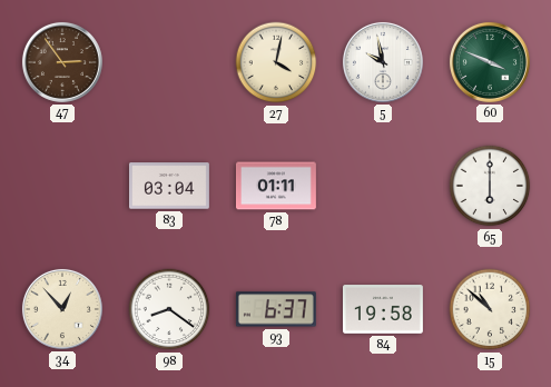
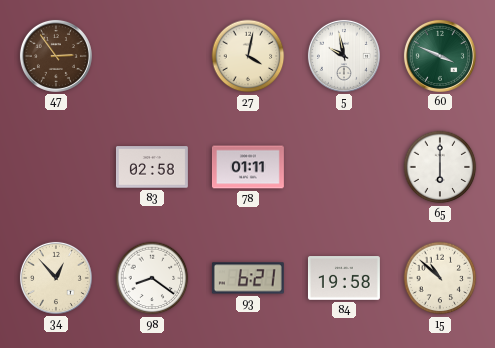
83: 03:04 -> 02:58 (152, 167)
93: 6:37 -> 6:21 (248, 278)
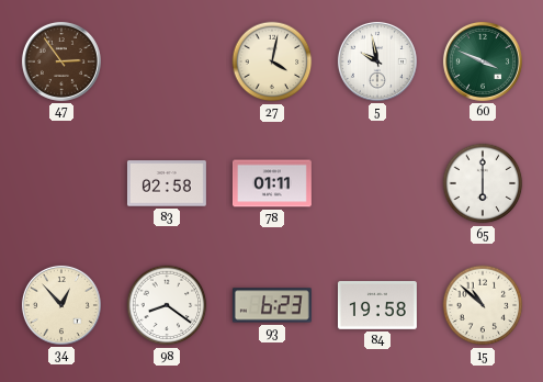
93: 6:21 -> 6:23 (272, 305)
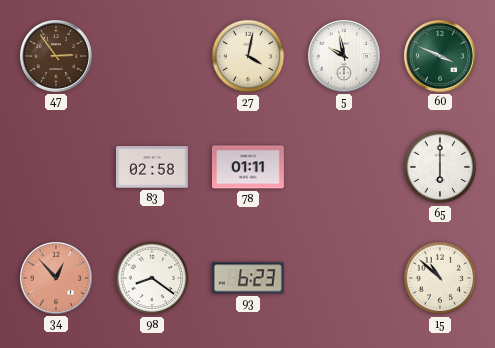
34 dial: cream -> salmon (56, 278)
84: 19:58 -> none (377, 305)
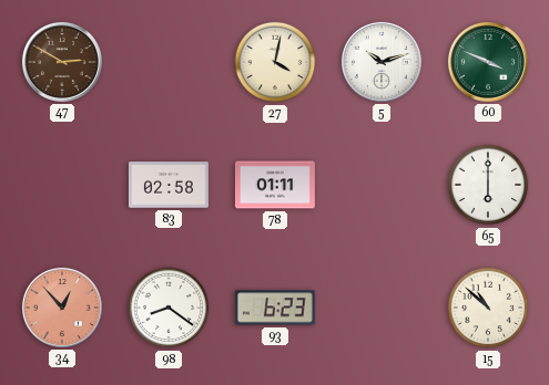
47: 2:54 -> 2:50 (62, 62)
5: 9:58 -> 10:12 (382, 62)
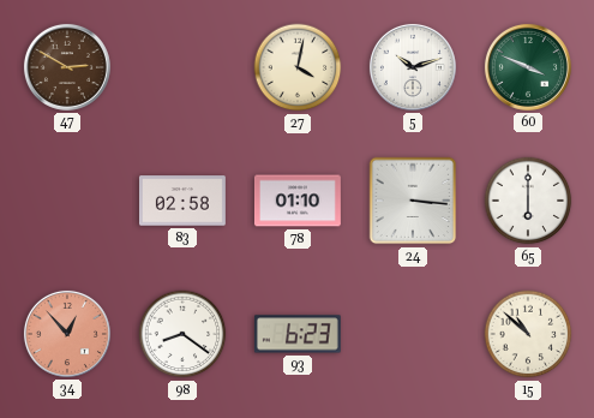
78: 01:11 -> 01:10 (298, 201)
24: none -> 3:16 (413, 201)
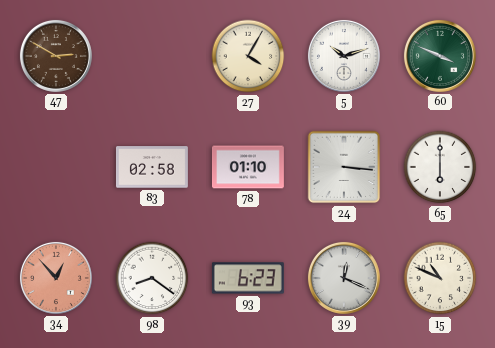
27: 4:02 -> 4:05 (248, 56)
39: none -> 12:19 (344, 278)
15: 10:52 -> 10:49 (440, 278)
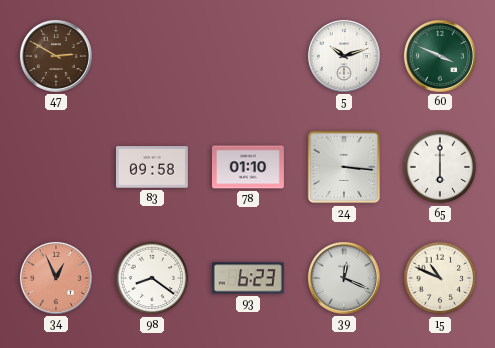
27: 4:05 -> none (248, 56)
83: 02:58 -> 09:58 (152, 167)
34: 12:53 -> 12:56 (56, 278)
